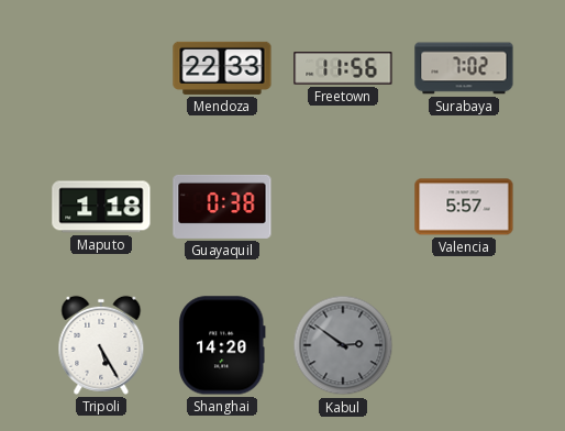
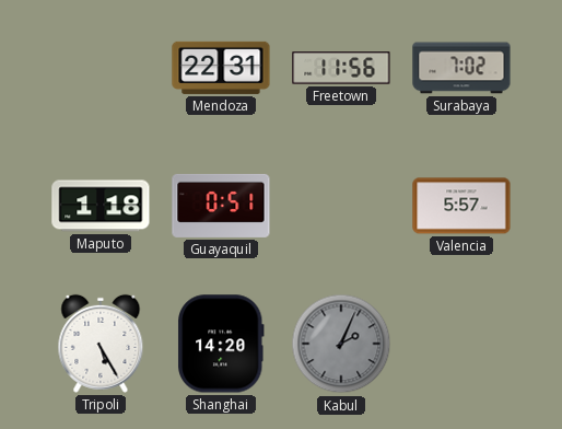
Mendoza: 22:33 -> 22:31 (221, 68)
Guayaquil: 0:38 -> 0:51 (221, 206)
Kabul: 2:51 -> 2:04 (341, 344)
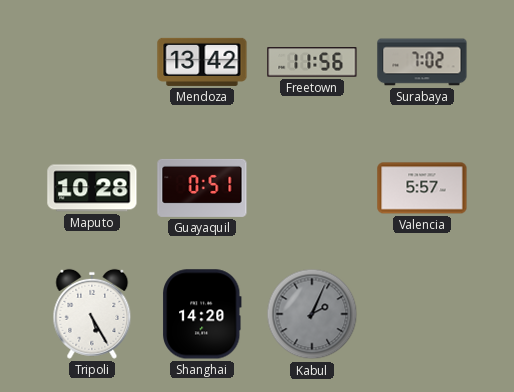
Mendoza: 22:31 -> 13:42 (202, 62)
Maputo: 1:18 -> 10:28 (92, 188)
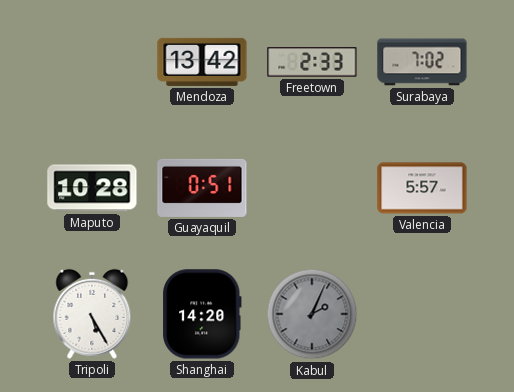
Freetown: 11:56 -> 2:33 (312, 62)
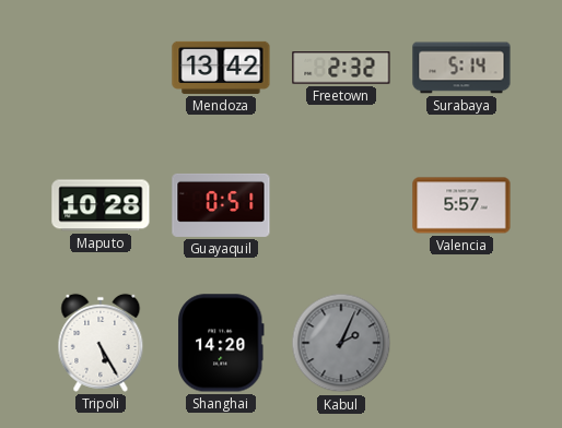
Freetown: 2:33 -> 2:32 (341, 68)
Surabaya: 7:02 -> 5:14 (461, 68)
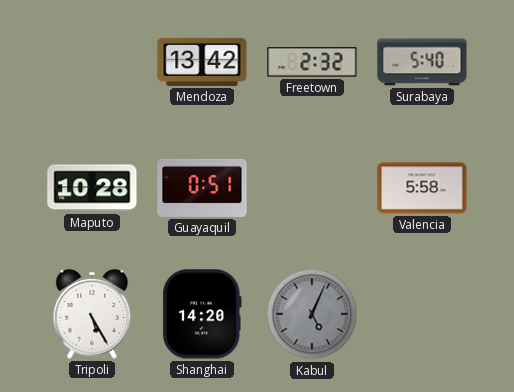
Surabaya: 5:14 -> 5:40 (422, 62)
Valencia: 5:57 -> 5:58 (422, 188)
Kabul: 2:04 -> 5:04 (312, 314)
